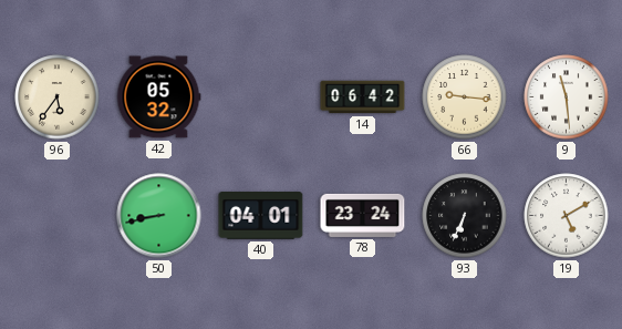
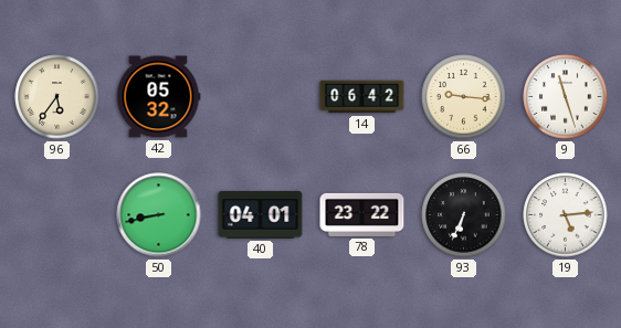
9: 11:29 -> 11:27 (566, 97)
78: 23:24 -> 23:22 (362, 214)
19: 5:10 -> 5:14 (566, 215)
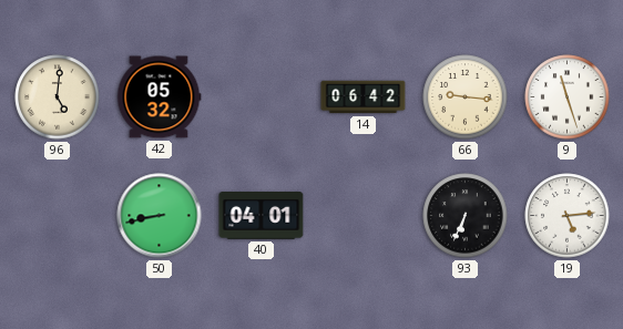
96: 5:36 -> 5:01 (58, 97)
78: 23:22 -> none (362, 214)
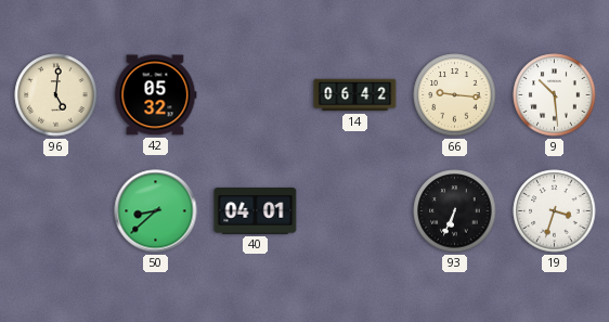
9: 11:27 -> 10:29 (555, 95)
50: 8:43 -> 8:38 (156, 211)
19: 5:14 -> 3:33 (555, 211)
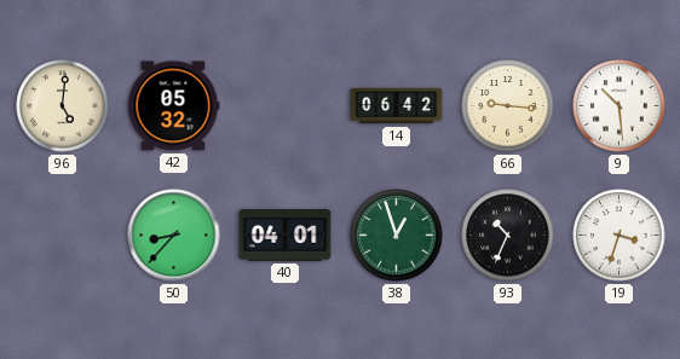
50: 8:38 -> 8:37 (174, 236)
38: none -> 12:57 (397, 236)
93: 6:34 -> 10:34 (508, 236)
